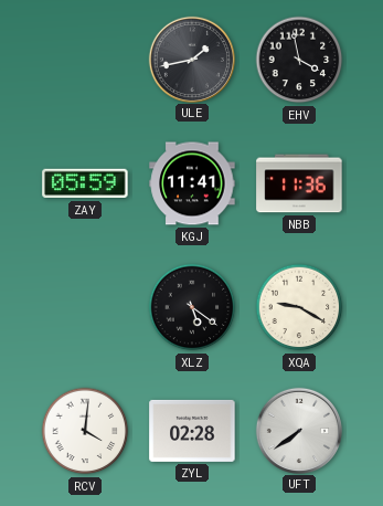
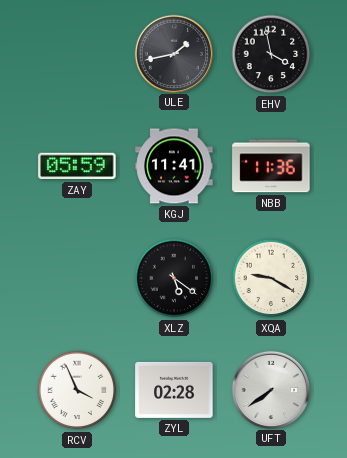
RCV: 4:01 -> 3:56 (77, 390)
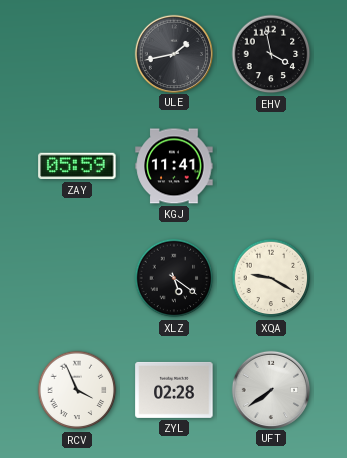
NBB: 11:36 -> none (271, 166)
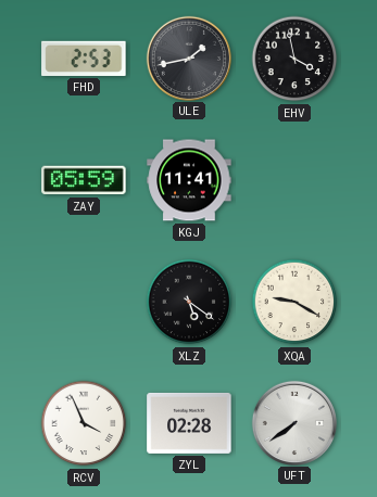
FHD: none -> 2:53 (84, 59)
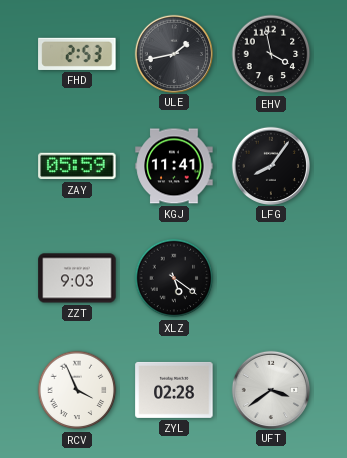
LFG: none -> 8:06 (270, 165)
ZZT: none -> 9:03 (77, 278)
XQA: 9:20 -> none (294, 302)
UFT: 7:39 -> 3:39 (270, 389)
